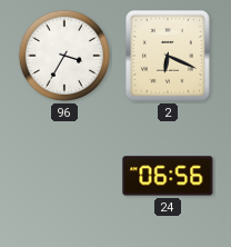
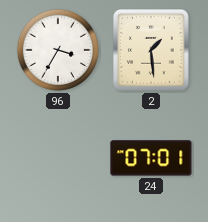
2: 6:19 -> 1:29 (151, 51)
24: 06:56 -> 07:01 (151, 158)
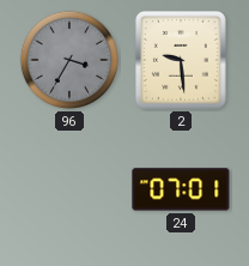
96 dial: white -> grey (69, 60)
2: 1:29 -> 9:29 (181, 61)
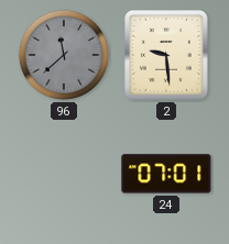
96: 3:35 -> 11:38 (64, 55)
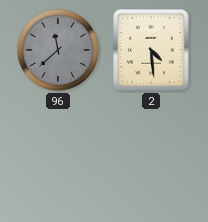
2: 9:29 -> 4:29 (151, 51)
24: 07:01 -> none (166, 174)
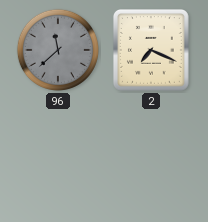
2: 4:29 -> 7:19 (151, 51)
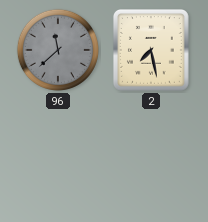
2: 7:19 -> 7:28 (151, 51)
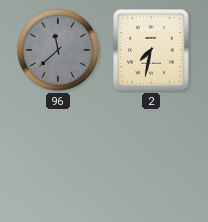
2: 7:28 -> 7:32 (151, 51)
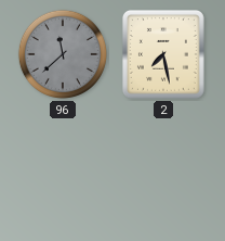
2: 7:32 -> 7:28 (163, 55)
